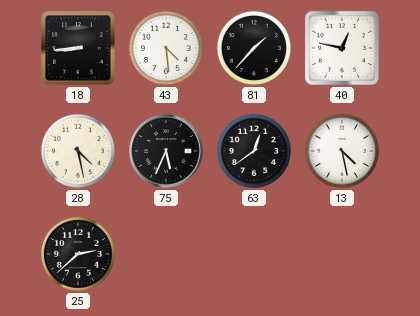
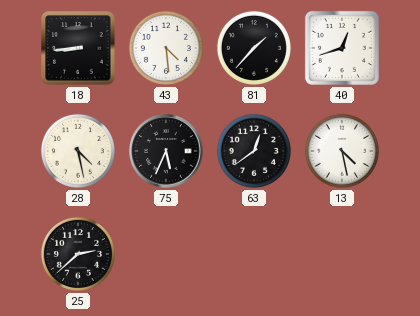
40: 12:47 -> 12:42 (342, 48)
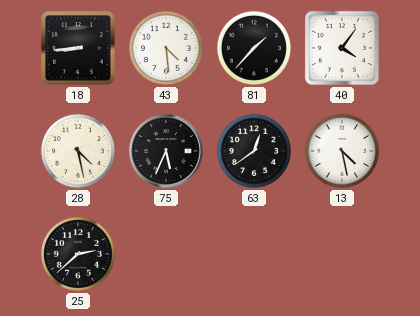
40: 12:42 -> 4:06 (342, 48)
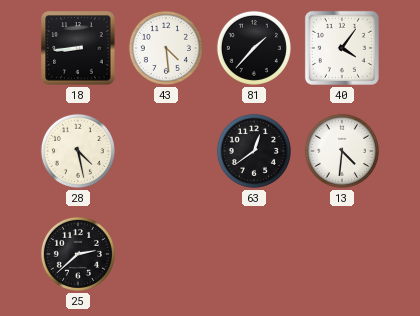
75: 5:34 -> none (166, 151)
13: 4:28 -> 4:31 (342, 151)
